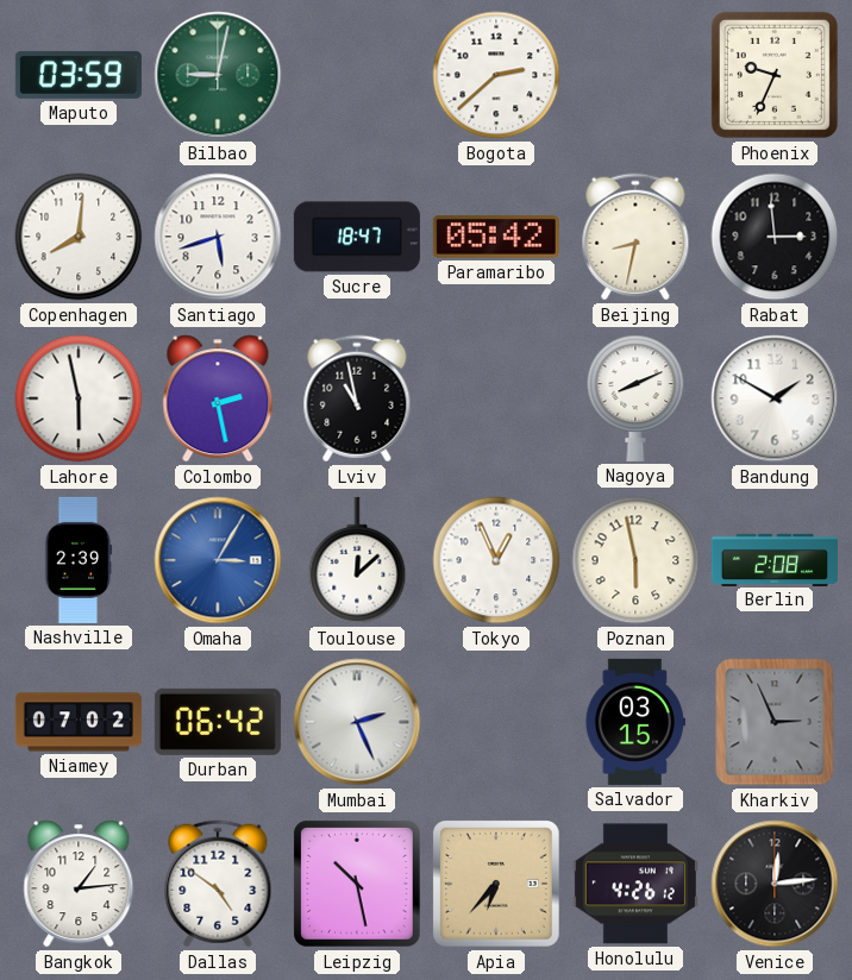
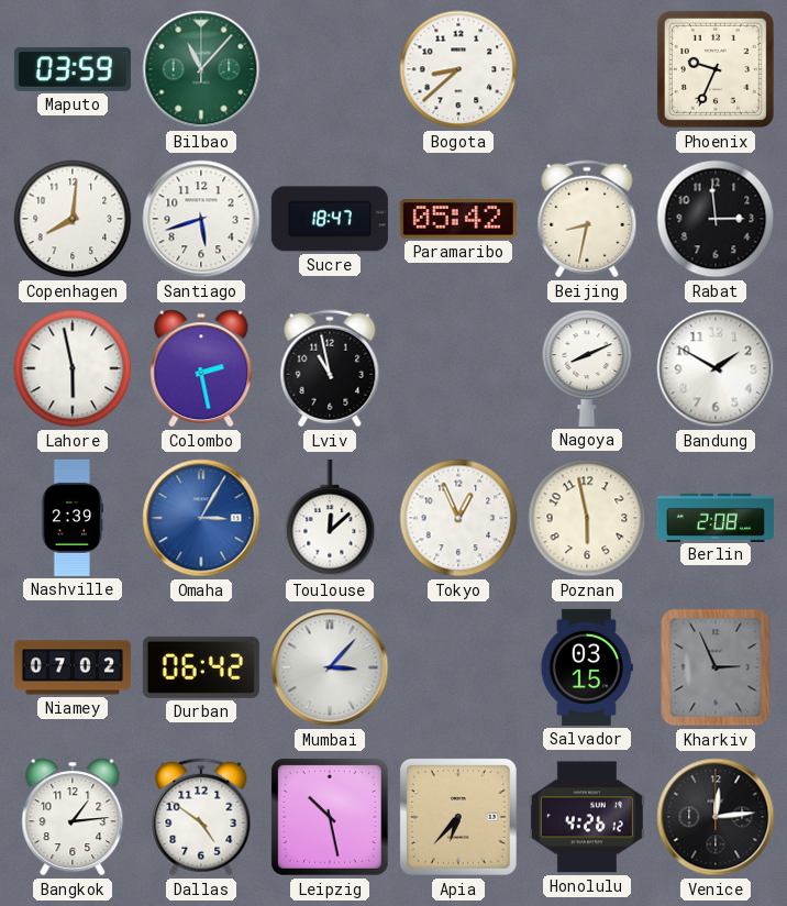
Bilbao: 9:02 -> 11:07 (201, 69)
Bogota: 2:38 -> 8:38 (458, 69)
Mumbai: 2:26 -> 3:07 (330, 667)
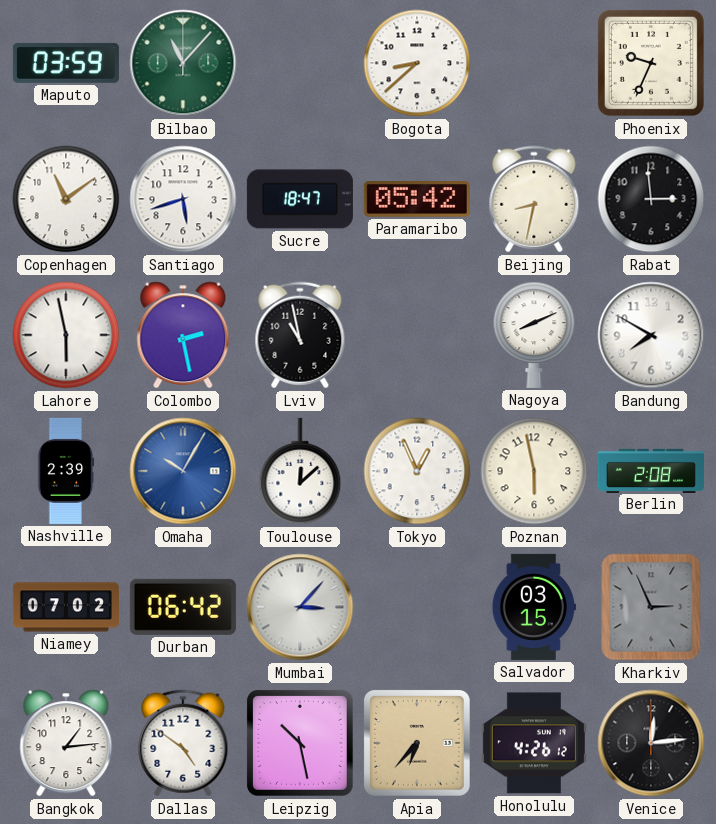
Copenhagen: 8:01 -> 11:09 (66, 199)
Bandung: 1:50 -> 7:50 (651, 335)
Omaha: 3:05 -> 10:05 (183, 471)
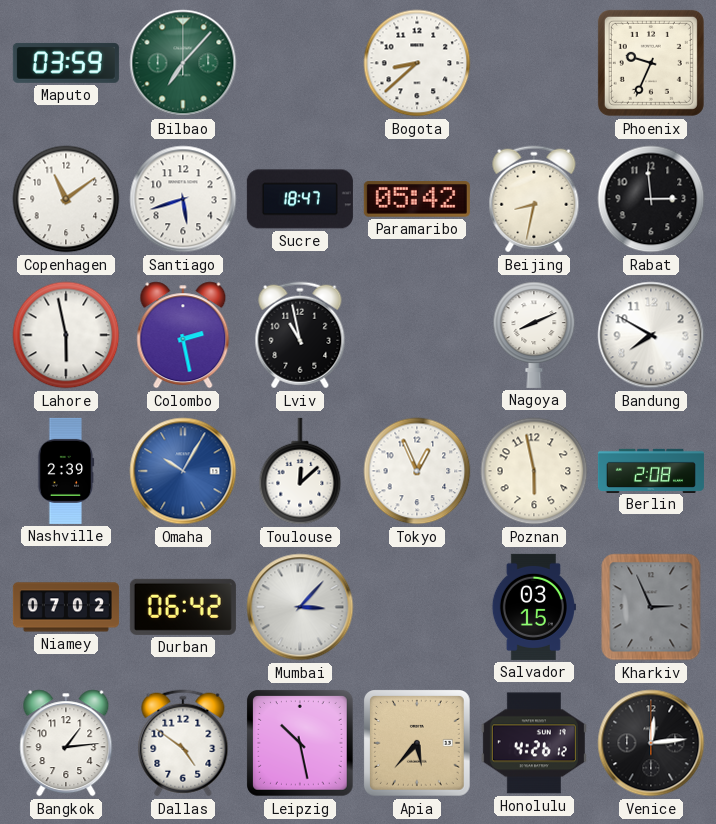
Bilbao: 11:07 -> 7:07 (183, 63)
Apia: 6:37 -> 5:37 (418, 744)
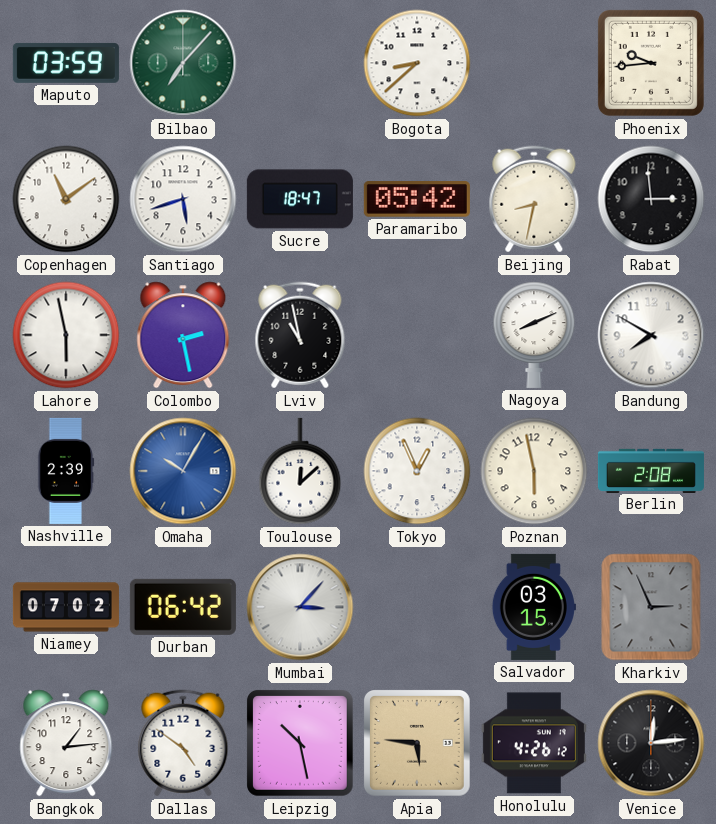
Phoenix: 9:34 -> 9:44 (651, 63)
Apia: 5:37 -> 5:46 (418, 744)
